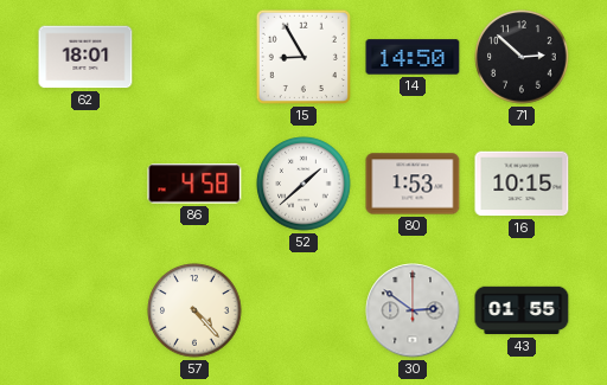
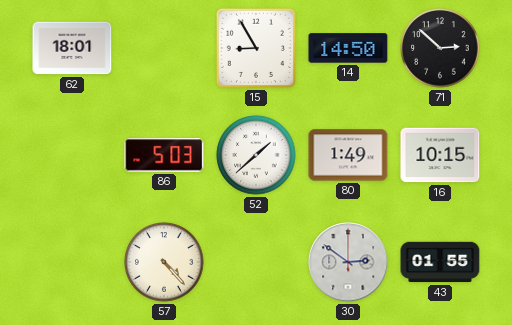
86: 4:58 -> 5:03 (164, 155)
80: 1:53 -> 1:49 (348, 155)
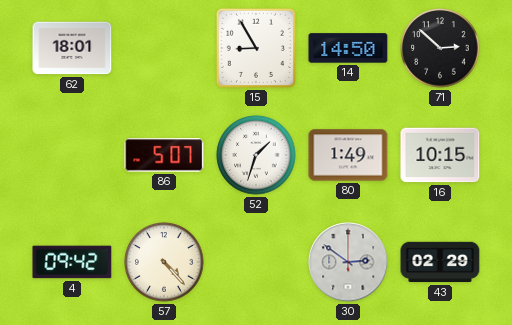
86: 5:03 -> 5:07 (164, 155)
52: 1:38 -> 1:33 (256, 155)
4: none -> 09:42 (72, 262)
43: 01:55 -> 02:29 (440, 262)
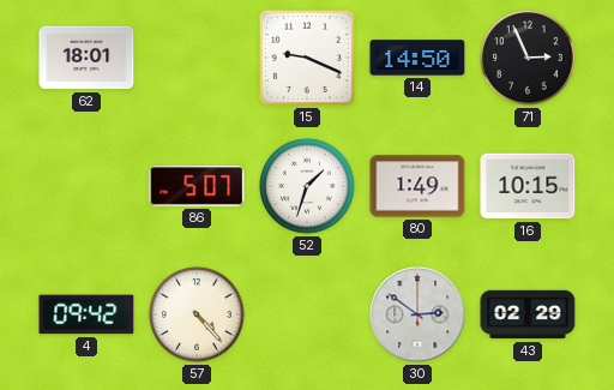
15: 8:55 -> 9:19 (307, 58)
71: 2:52 -> 2:56 (528, 58)
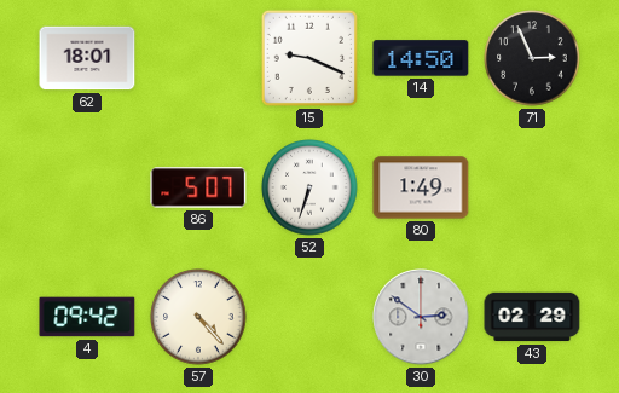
52: 1:33 -> 6:33 (309, 187)
16: 10:15 -> none (528, 186)
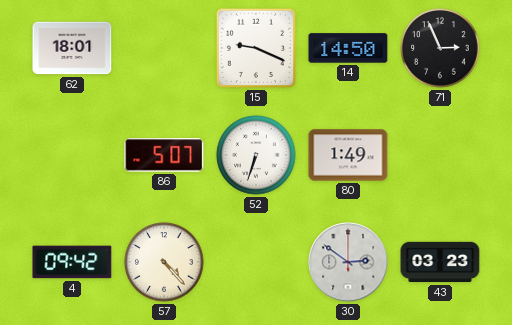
43: 02:29 -> 03:23 (440, 262)
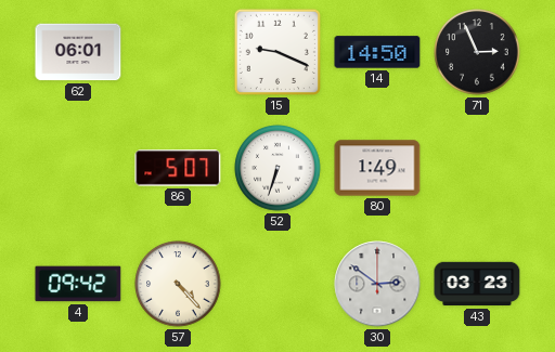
62: 18:01 -> 06:01 (78, 52)
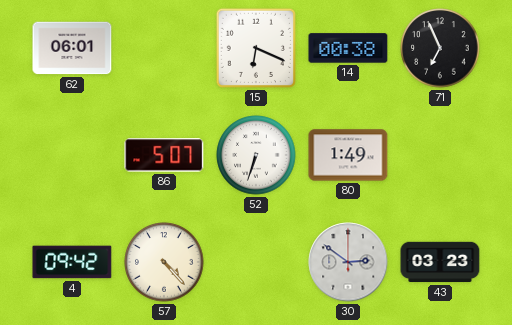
15: 9:19 -> 6:19 (256, 48)
14: 14:50 -> 00:38 (348, 48)
71: 2:56 -> 6:56 (440, 48)
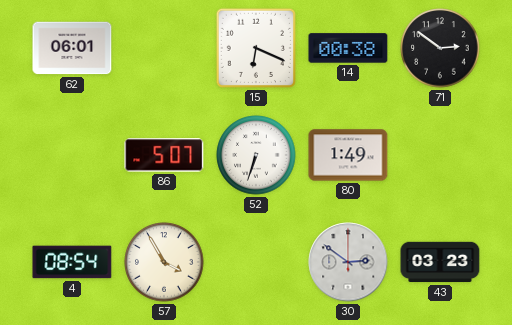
71: 6:56 -> 2:51 (440, 48)
4: 09:42 -> 08:54 (72, 262)
57: 4:23 -> 3:55 (164, 262)
